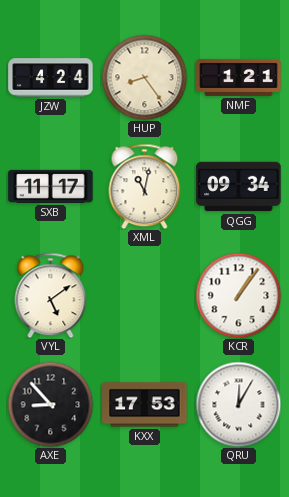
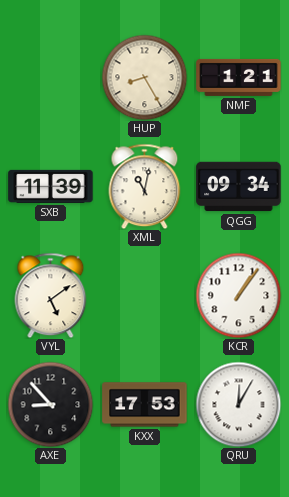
JZW: 4:24 -> none (51, 78)
HUP: 8:24 -> 8:25 (144, 77)
SXB: 11:17 -> 11:39 (51, 186)
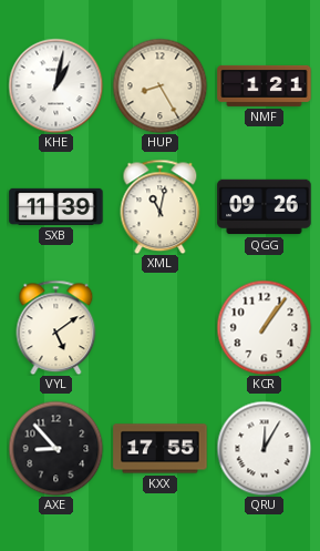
KHE: none -> 1:02 (55, 85)
QGG: 09:34 -> 09:26 (265, 207)
KXX: 17:53 -> 17:55 (161, 449)
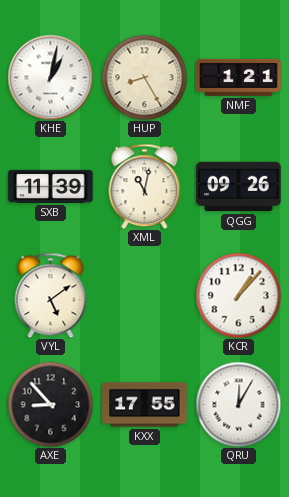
KCR: 1:06 -> 1:07 (238, 295)
